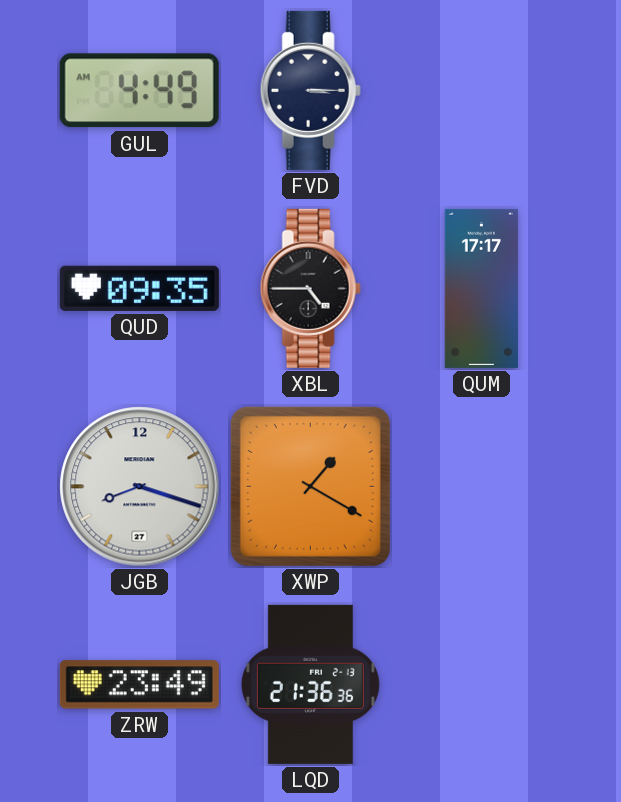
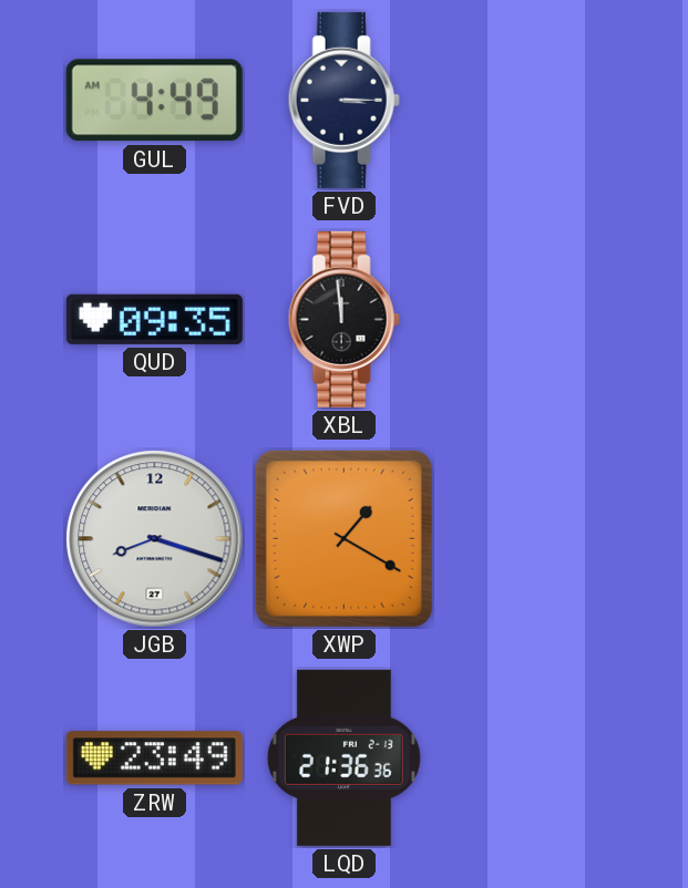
XBL: 4:45 -> 11:59 (343, 319)
QUM: 17:17 -> none (481, 288)
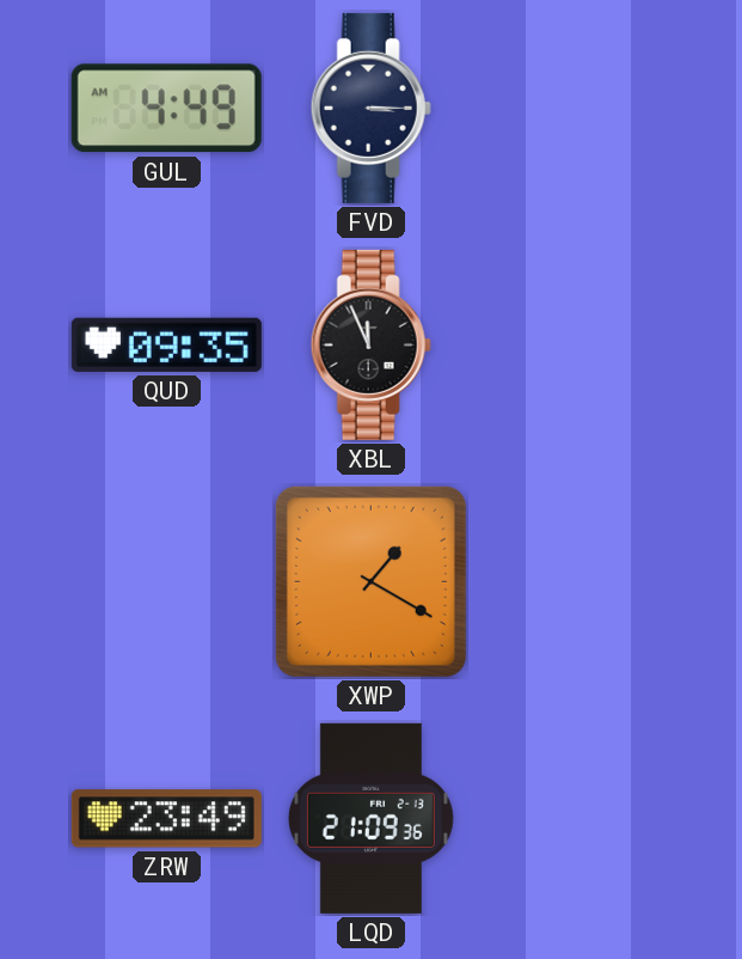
XBL: 11:59 -> 11:56 (370, 344)
JGB: 8:18 -> none (155, 539)
LQD: 21:36 -> 21:09 (370, 818)
